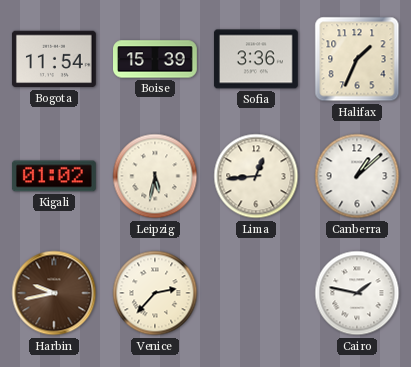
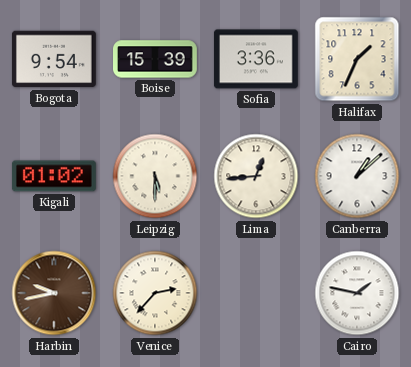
Bogota: 11:54 -> 9:54 (54, 59)
Leipzig: 5:32 -> 5:30 (155, 176)
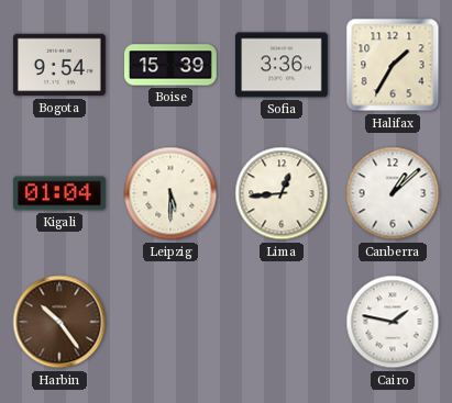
Halifax: 1:34 -> 1:35 (393, 65)
Kigali: 01:02 -> 01:04 (59, 193)
Harbin: 9:43 -> 10:24 (59, 322)
Venice: 2:37 -> none (155, 293)
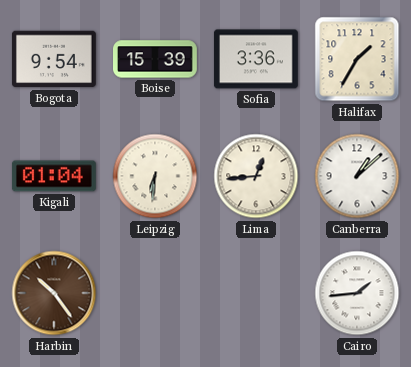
Leipzig: 5:30 -> 6:31 (155, 176)
Cairo: 1:47 -> 1:44 (357, 293)
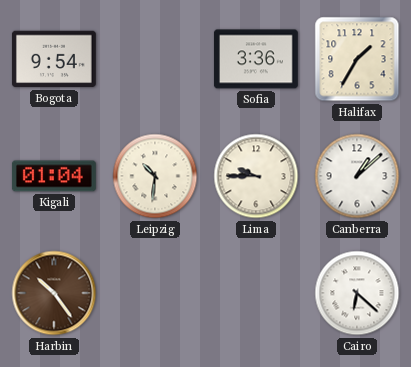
Boise: 15:39 -> none (156, 59)
Leipzig: 6:31 -> 10:31 (155, 176)
Lima: 12:44 -> 9:45 (256, 176)
Cairo: 1:44 -> 6:22 (357, 293)
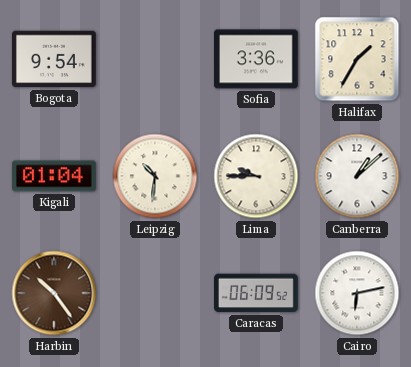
Caracas: none -> 06:09 (257, 293)
Cairo: 6:22 -> 6:13 (357, 293)
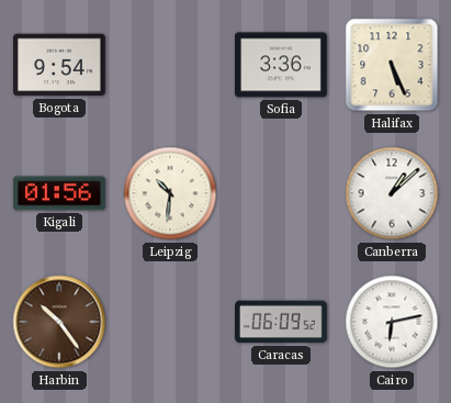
Halifax: 1:35 -> 5:26 (392, 65)
Kigali: 01:04 -> 01:56 (59, 193)
Lima: 9:45 -> none (256, 176)
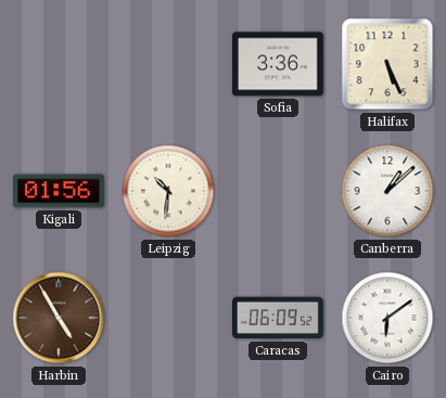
Bogota: 9:54 -> none (59, 65)
Harbin: 10:24 -> 4:55 (59, 318)
Cairo: 6:13 -> 6:09 (387, 318)
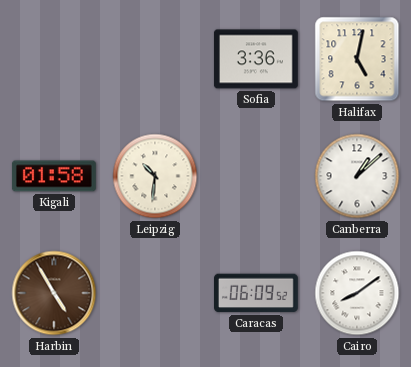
Halifax: 5:26 -> 5:02 (357, 59)
Kigali: 01:56 -> 01:58 (54, 176)
Cairo: 6:09 -> 8:09 (357, 293)
